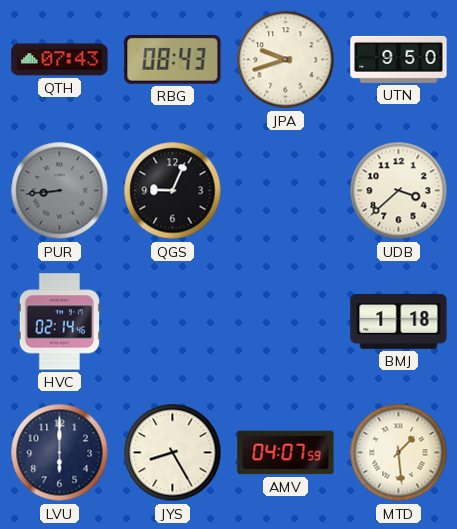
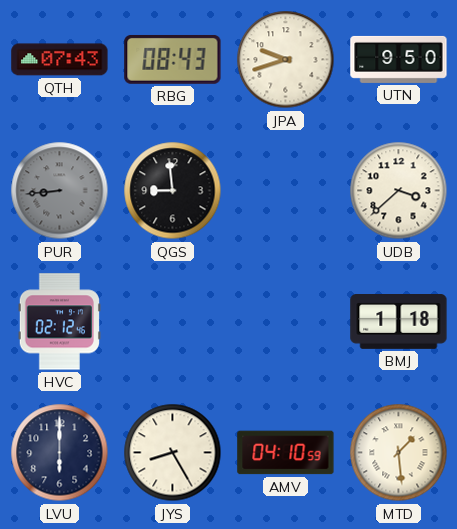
QGS: 9:04 -> 8:59 (173, 191)
HVC: 02:14 -> 02:12 (59, 322)
AMV: 04:07 -> 04:10 (286, 453)
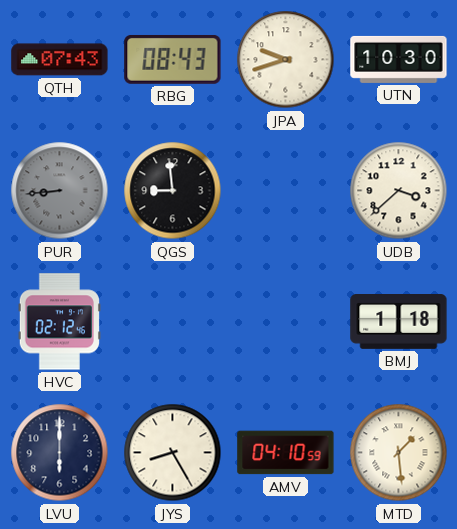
UTN: 9:50 -> 10:30 (399, 59)
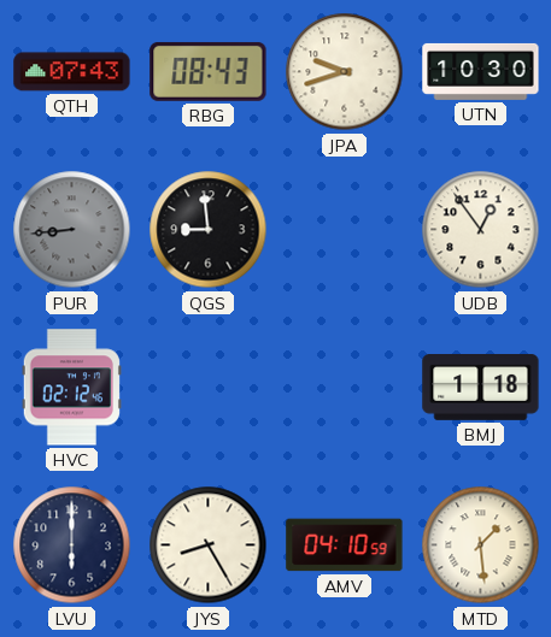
UDB: 3:38 -> 12:54 (481, 230)
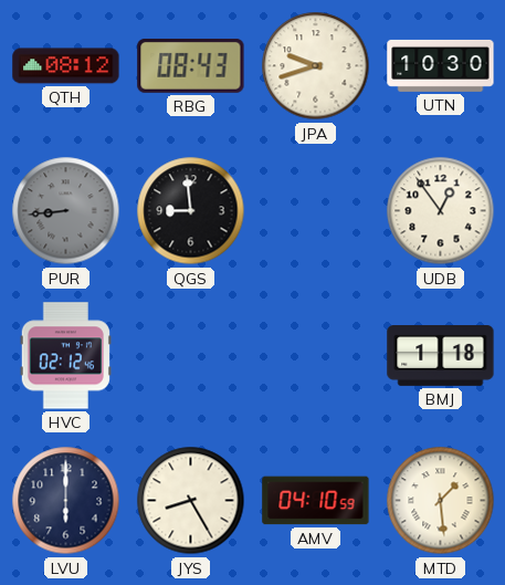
QTH: 07:43 -> 08:12 (66, 66)
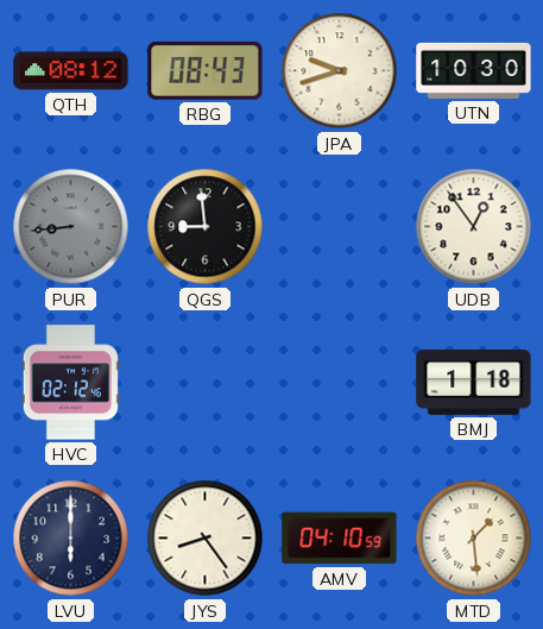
JYS: 8:25 -> 8:24 (206, 539)
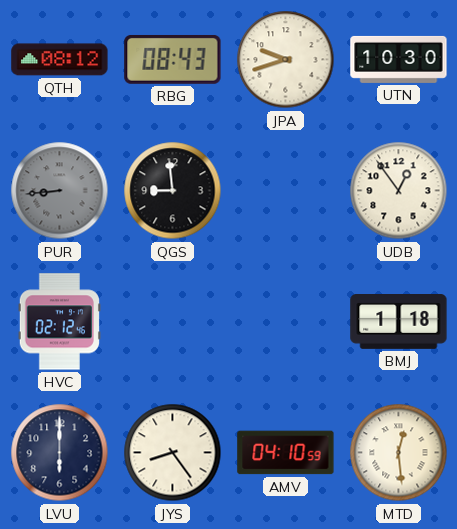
MTD: 1:29 -> 12:29 (399, 453)
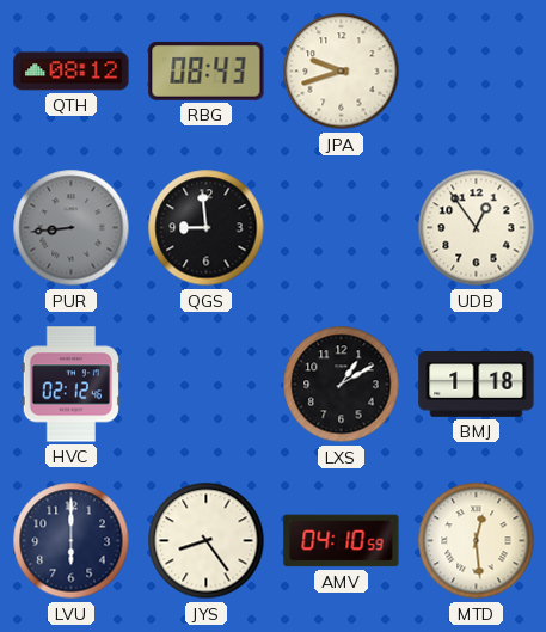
UTN: 10:30 -> none (399, 59)
LXS: none -> 1:10 (342, 385)
